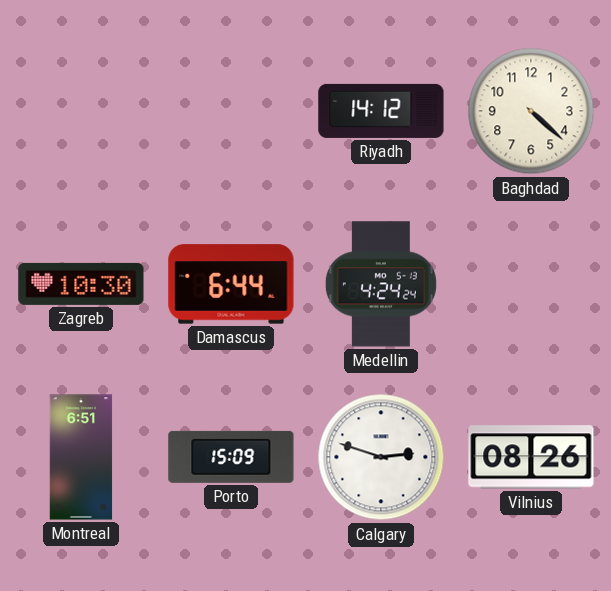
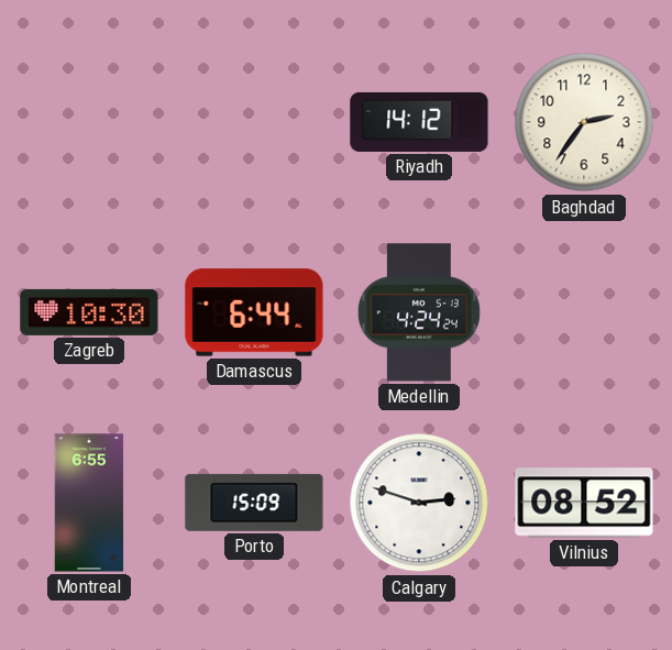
Baghdad: 4:22 -> 2:36 (584, 122)
Montreal: 6:51 -> 6:55 (89, 503)
Vilnius: 08:26 -> 08:52 (584, 503)
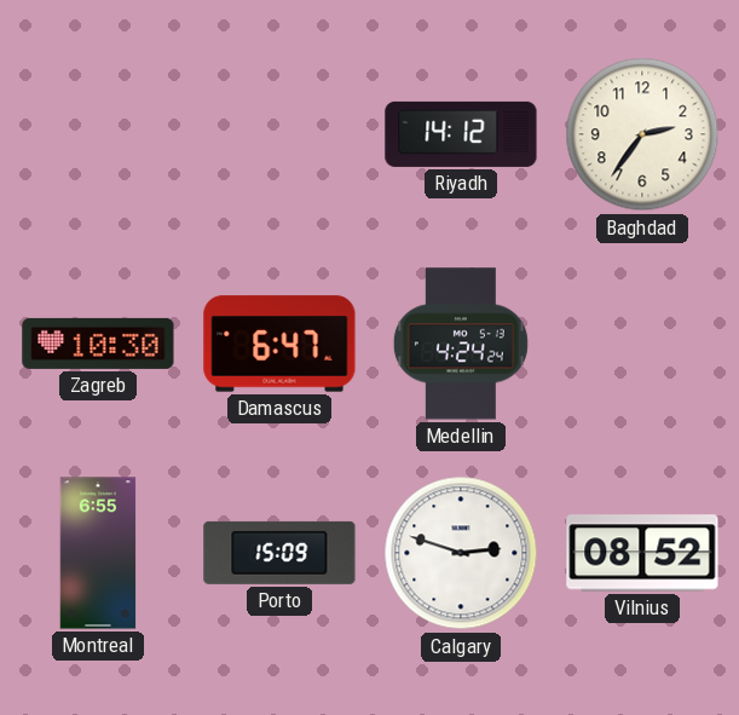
Damascus: 6:44 -> 6:47 (279, 344)
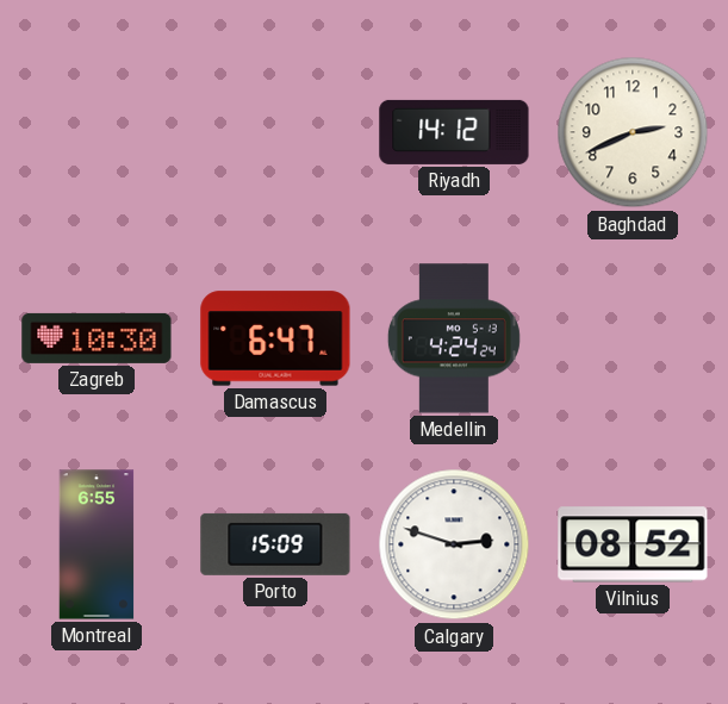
Baghdad: 2:36 -> 2:41 (633, 132)
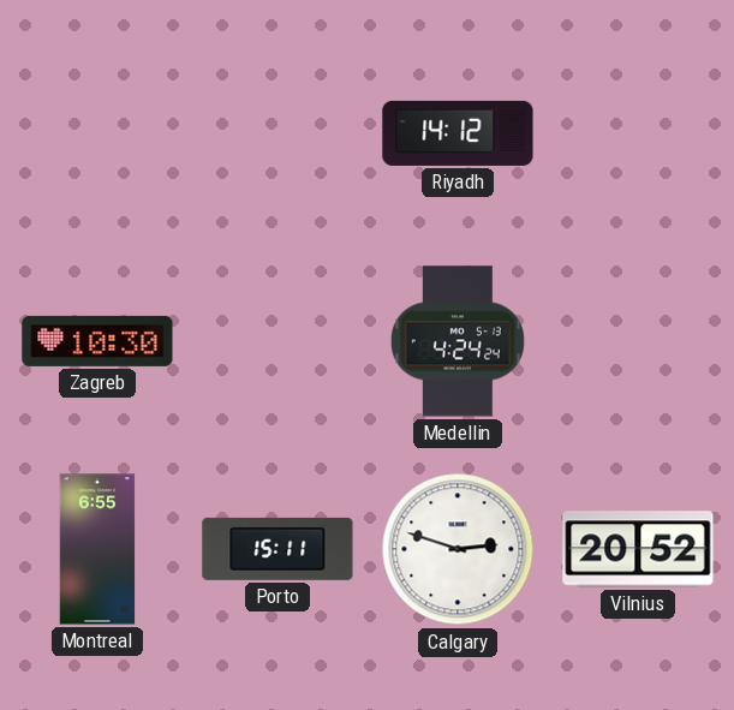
Baghdad: 2:41 -> none (633, 132)
Damascus: 6:47 -> none (275, 338)
Porto: 15:09 -> 15:11 (278, 549)
Vilnius: 08:52 -> 20:52 (638, 549)
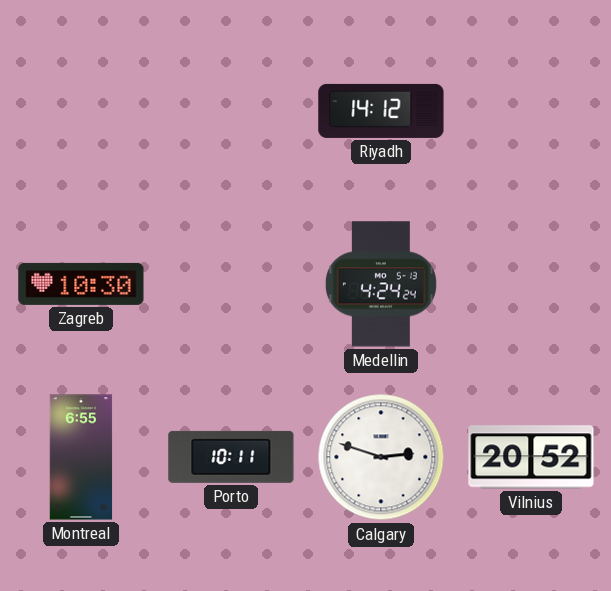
Porto: 15:11 -> 10:11 (231, 457)
